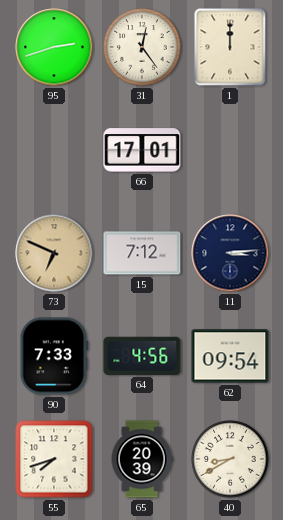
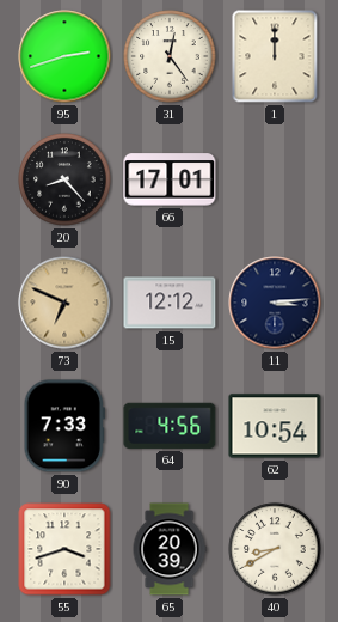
20: none -> 8:23 (64, 179)
15: 7:12 -> 12:12 (170, 303)
62: 09:54 -> 10:54 (275, 426)
55: 7:42 -> 3:42 (64, 549)
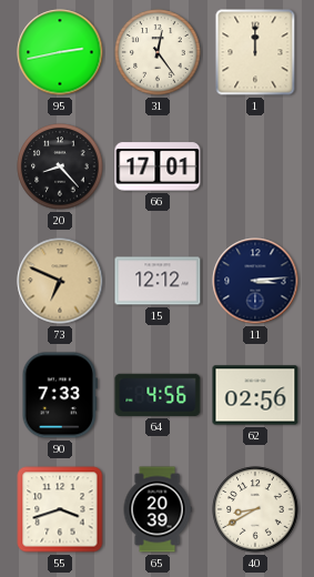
95: 2:42 -> 2:43 (60, 52)
62: 10:54 -> 02:56 (255, 395)
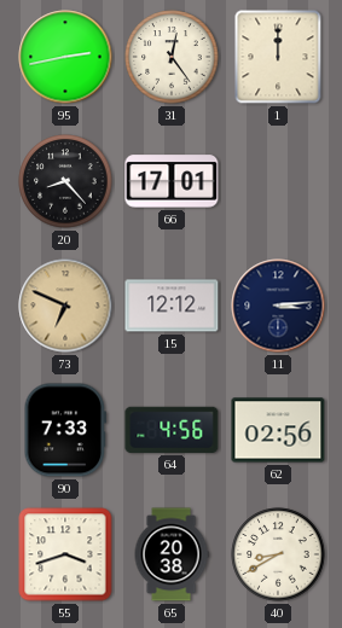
65: 20:39 -> 20:38 (172, 554)
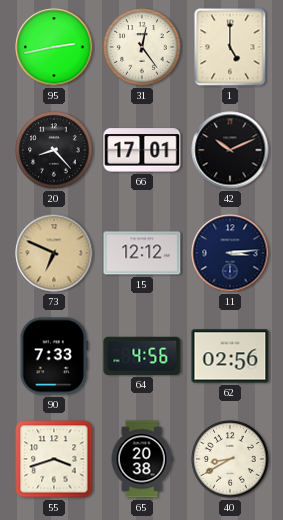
1: 12:00 -> 5:00 (230, 47)
42: none -> 10:11 (230, 150)
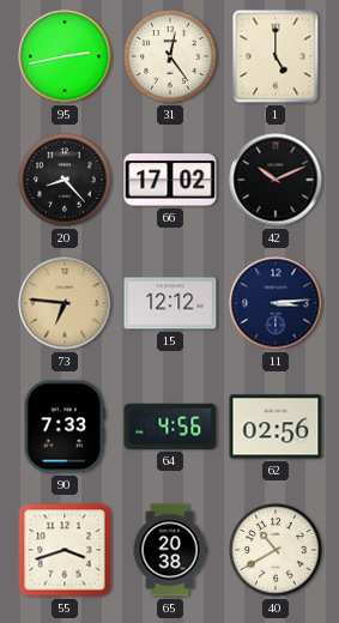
66: 17:01 -> 17:02 (170, 180)
73: 6:49 -> 6:46 (65, 303)
40: 8:40 -> 10:40 (276, 550)
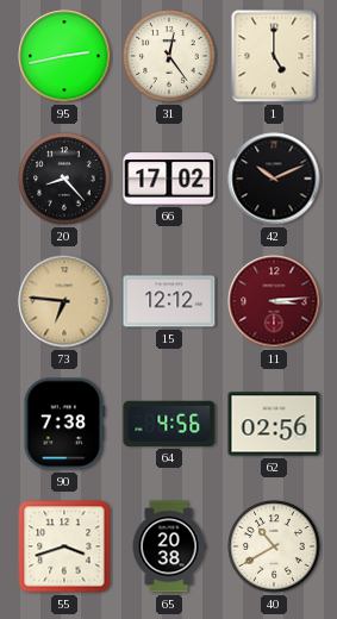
11 dial: navy -> burgundy (274, 301)
90: 7:33 -> 7:38 (63, 424)
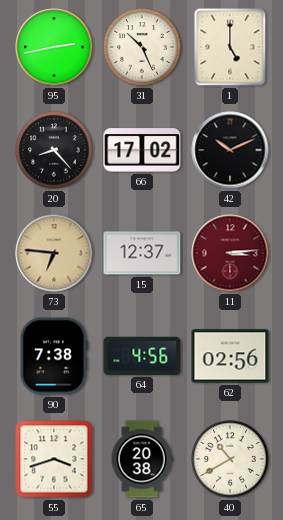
31: 12:24 -> 10:26 (142, 47)
15: 12:12 -> 12:37 (142, 253)
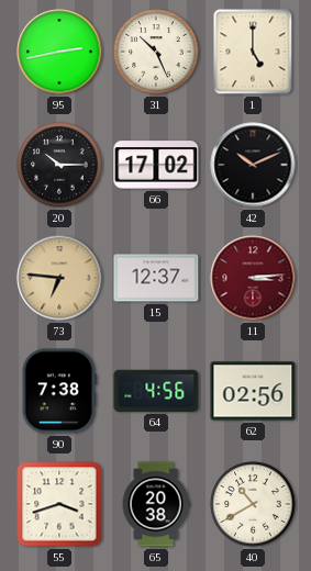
20: 8:23 -> 10:15 (59, 165)
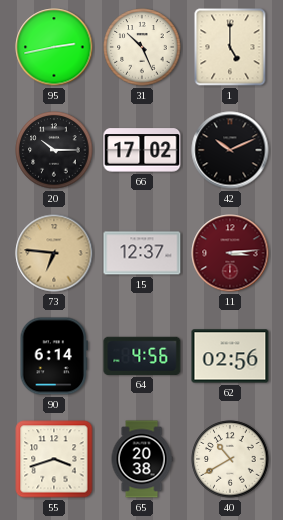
90: 7:38 -> 6:14 (53, 356)
